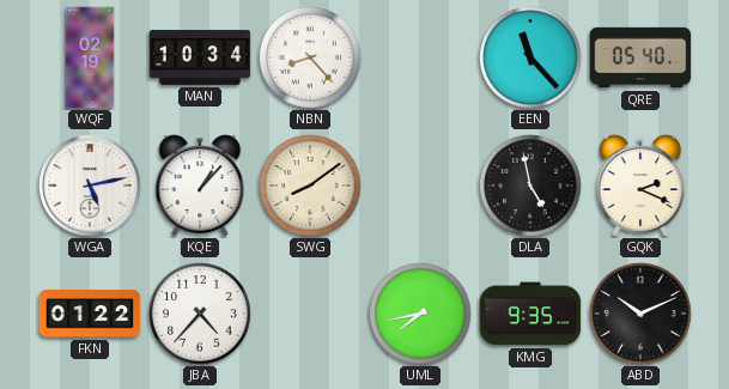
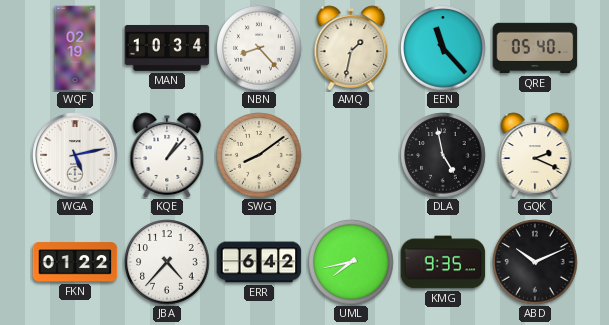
AMQ: none -> 1:32 (351, 48)
ERR: none -> 6:42 (259, 262)
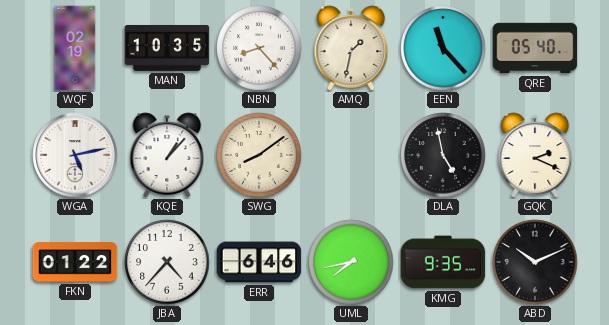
MAN: 10:34 -> 10:35 (167, 48)
ERR: 6:42 -> 6:46 (259, 262)
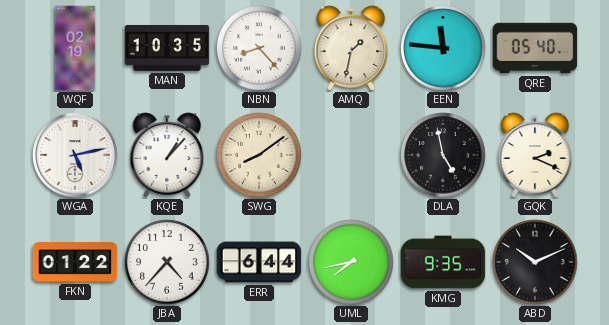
EEN: 11:23 -> 11:46 (443, 48)
ERR: 6:46 -> 6:44 (259, 262)
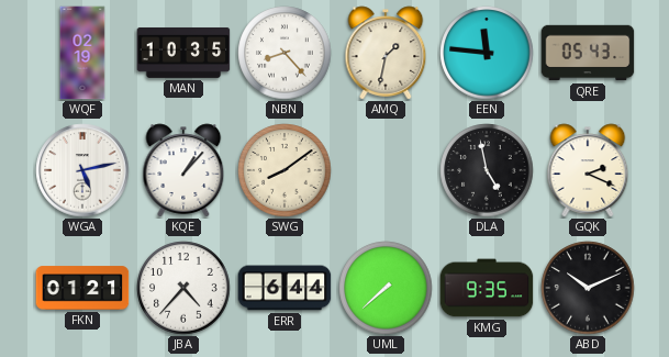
QRE: 05:40 -> 05:43 (588, 53)
FKN: 01:22 -> 01:21 (82, 288)
UML: 7:43 -> 7:38 (386, 288)
